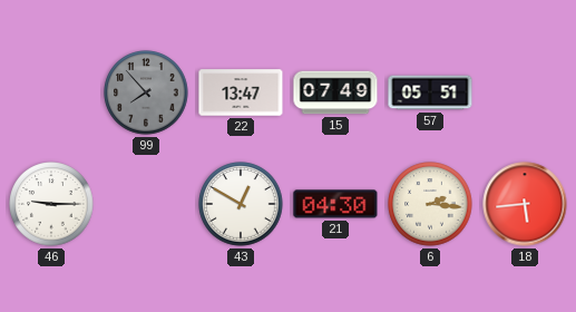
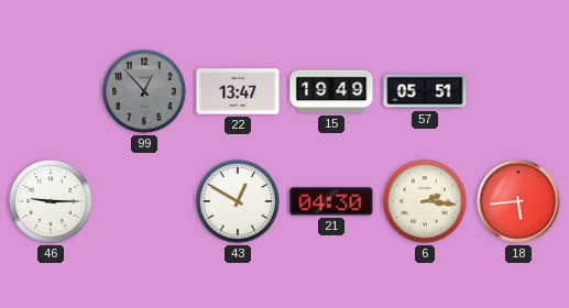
99: 7:53 -> 12:53 (144, 91)
15: 07:49 -> 19:49 (331, 91)
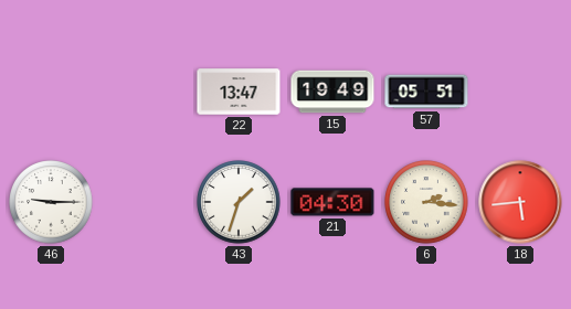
99: 12:53 -> none (144, 91)
43: 12:50 -> 1:33 (239, 202)
